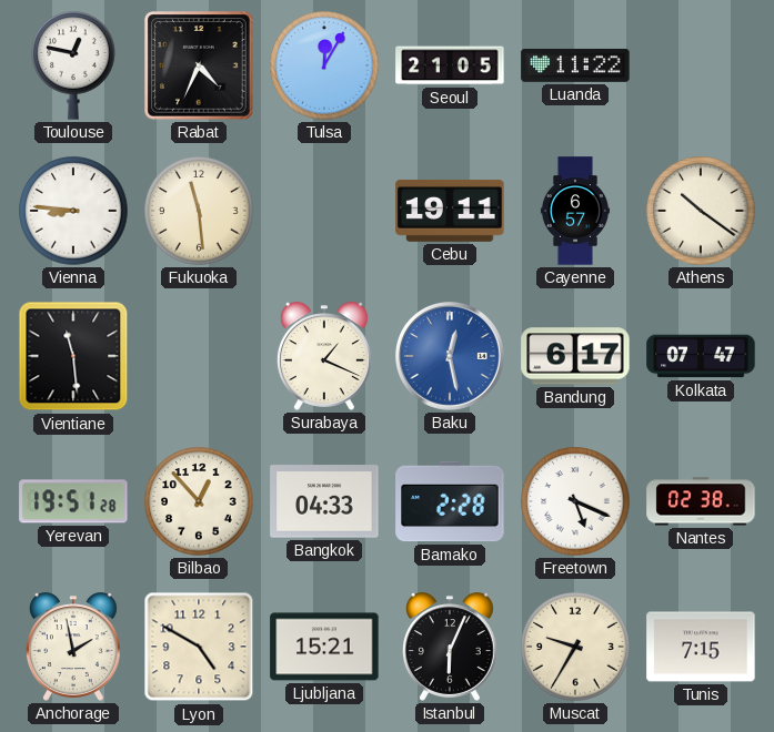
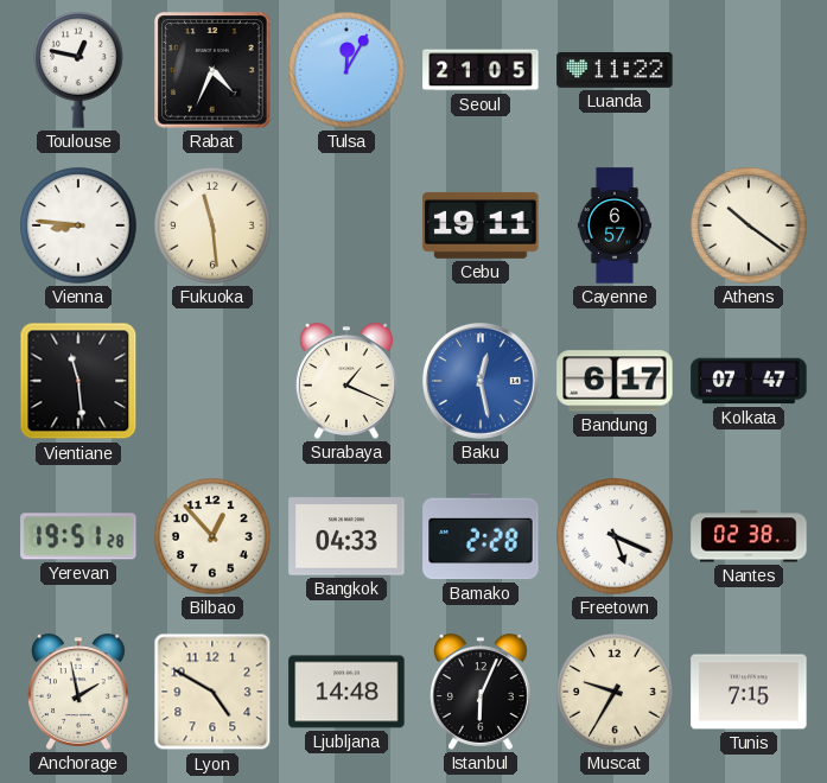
Ljubljana: 15:21 -> 14:48 (346, 692)
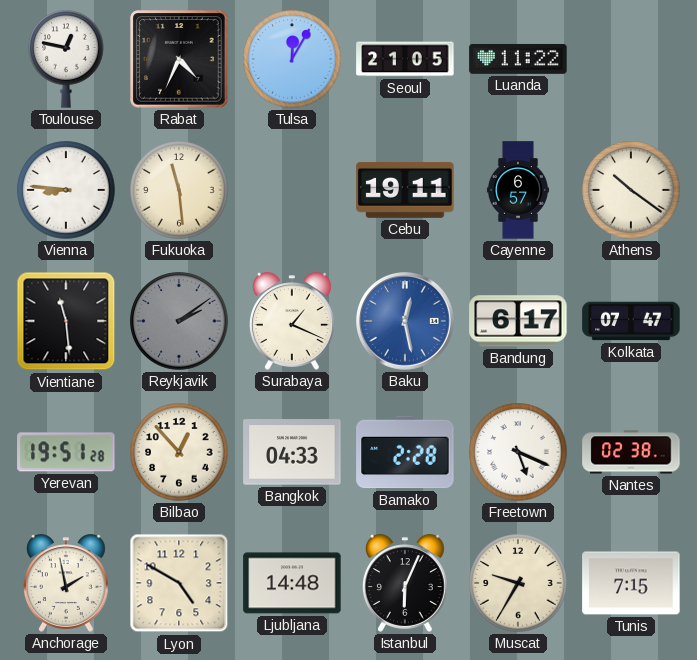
Reykjavik: none -> 2:09 (179, 321)
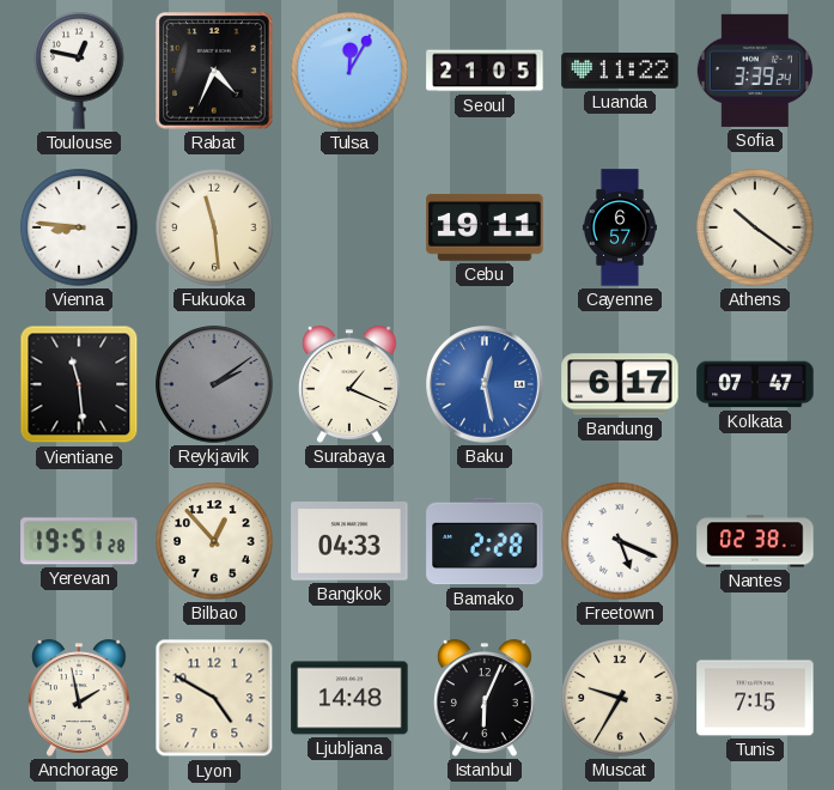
Sofia: none -> 3:39 (755, 71)
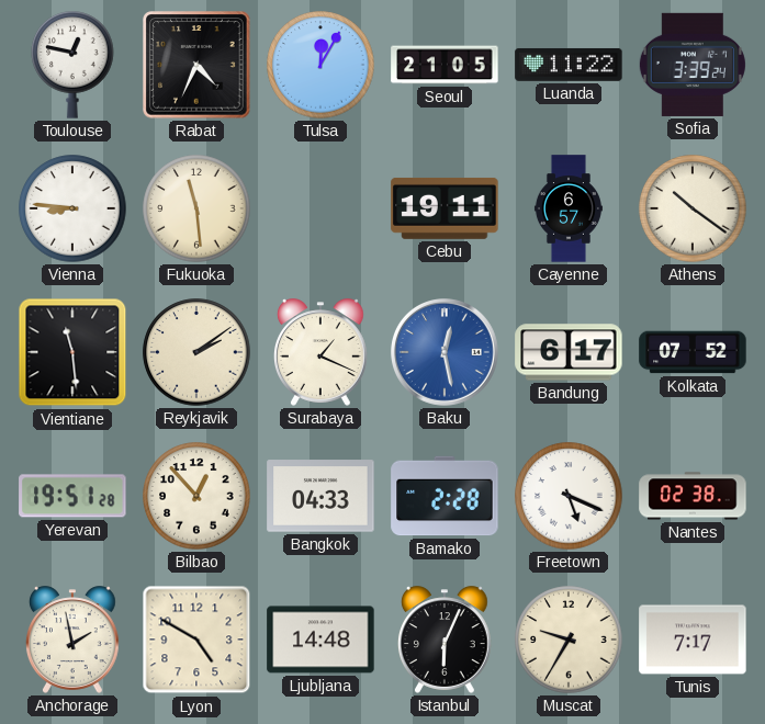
Reykjavik dial: grey -> cream (196, 352)
Kolkata: 07:47 -> 07:52 (693, 352)
Tunis: 7:15 -> 7:17 (693, 640)
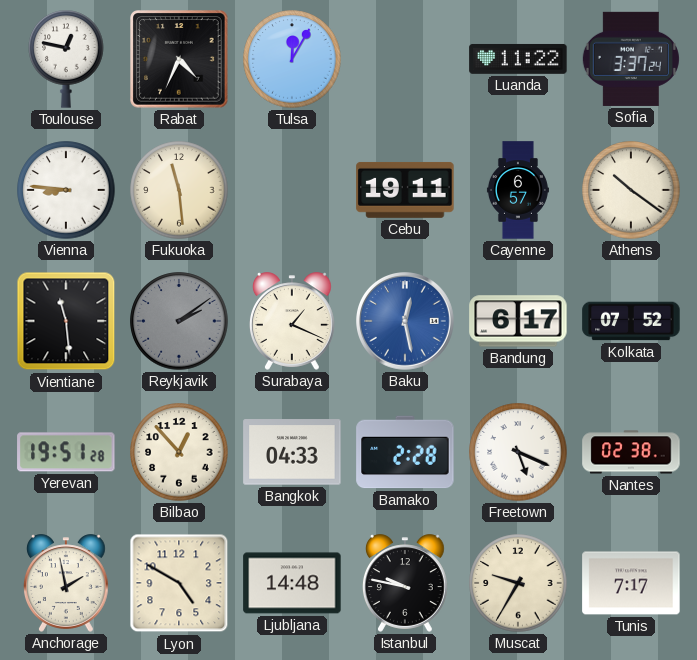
Seoul: 21:05 -> none (445, 65)
Sofia: 3:39 -> 3:37 (631, 59)
Reykjavik dial: cream -> grey (179, 321)
Istanbul: 6:04 -> 9:47 (405, 583)
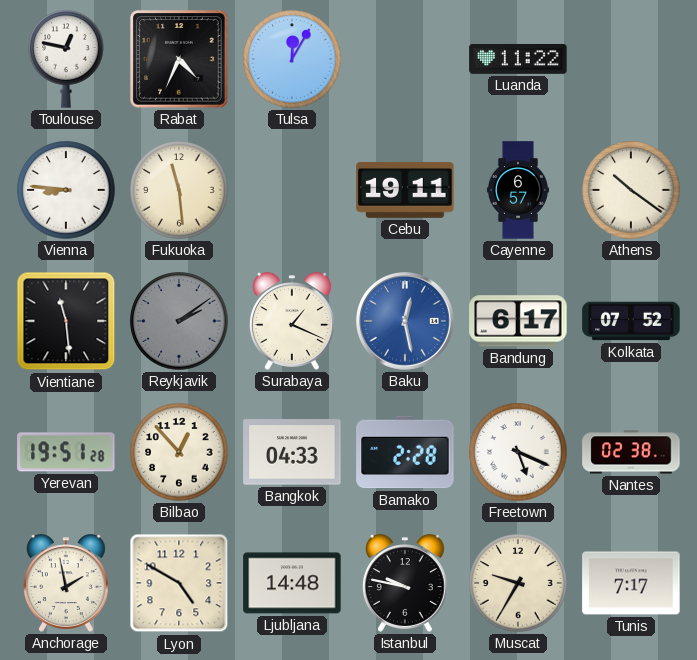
Sofia: 3:37 -> none (631, 59)
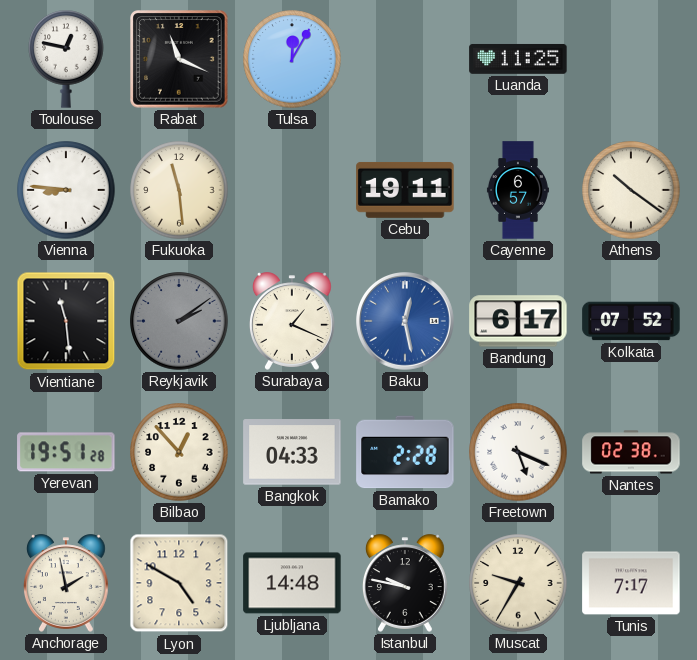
Rabat: 4:34 -> 11:19 (179, 59)
Luanda: 11:22 -> 11:25 (518, 59)
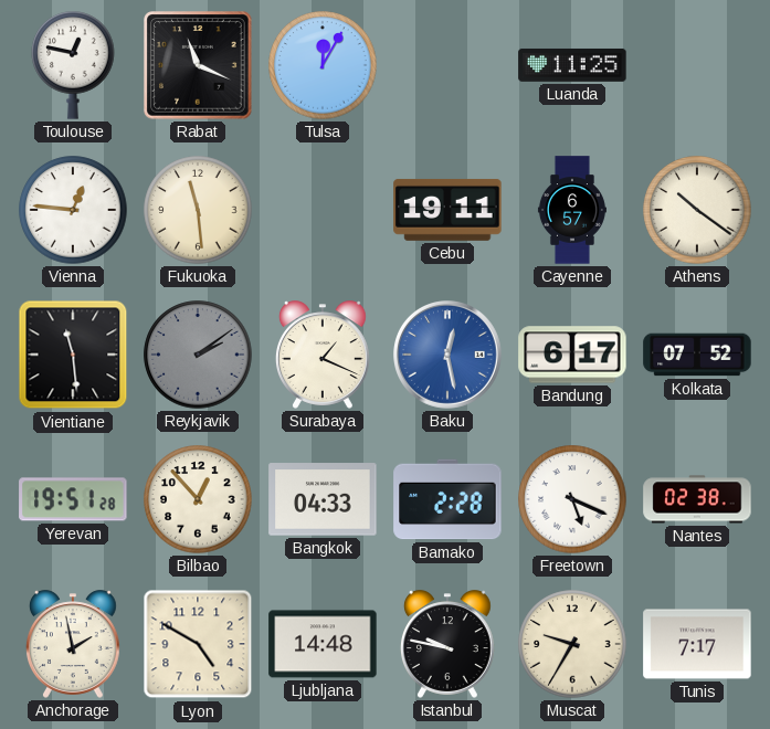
Vienna: 8:46 -> 12:46 (73, 210)
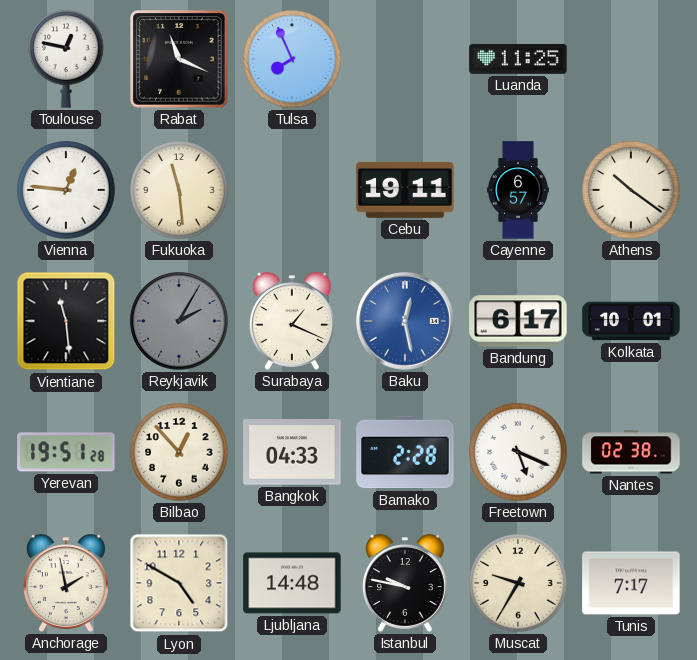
Tulsa: 12:05 -> 7:56 (292, 59)
Reykjavik: 2:09 -> 2:05 (179, 321)
Kolkata: 07:52 -> 10:01 (631, 321)
